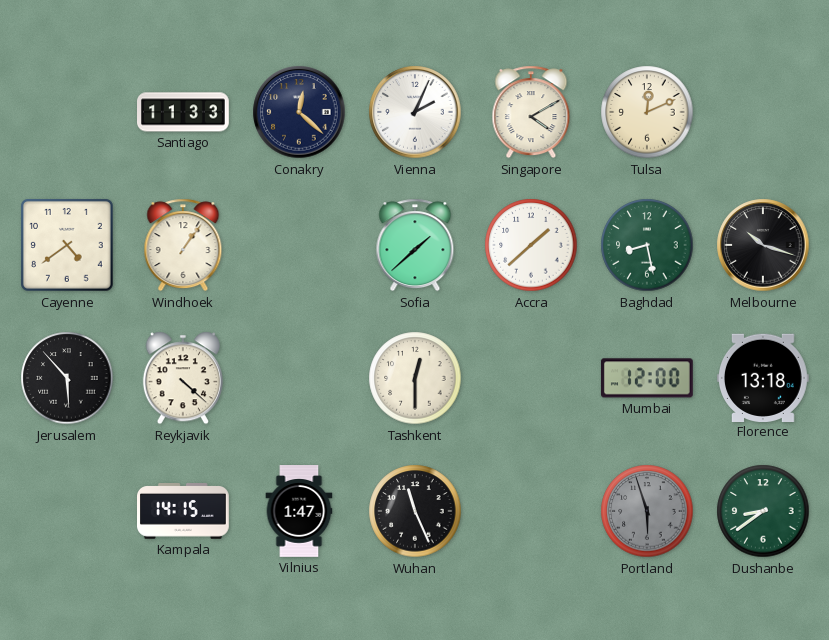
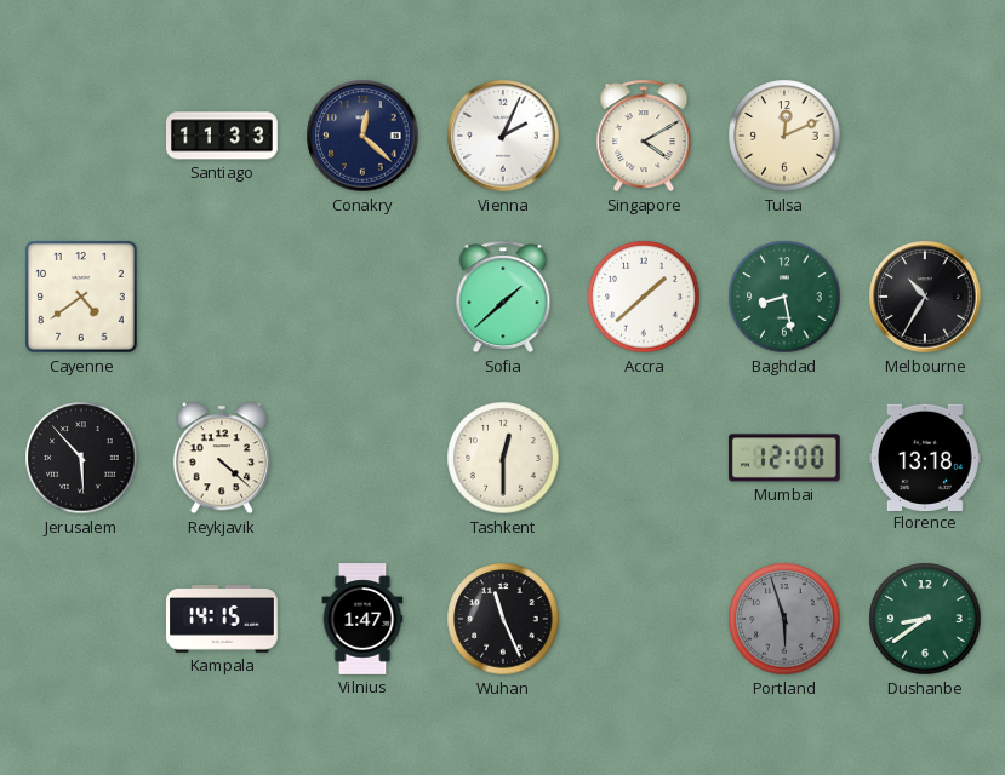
Windhoek: 1:06 -> none (183, 245)
Melbourne: 10:18 -> 10:35 (925, 297)
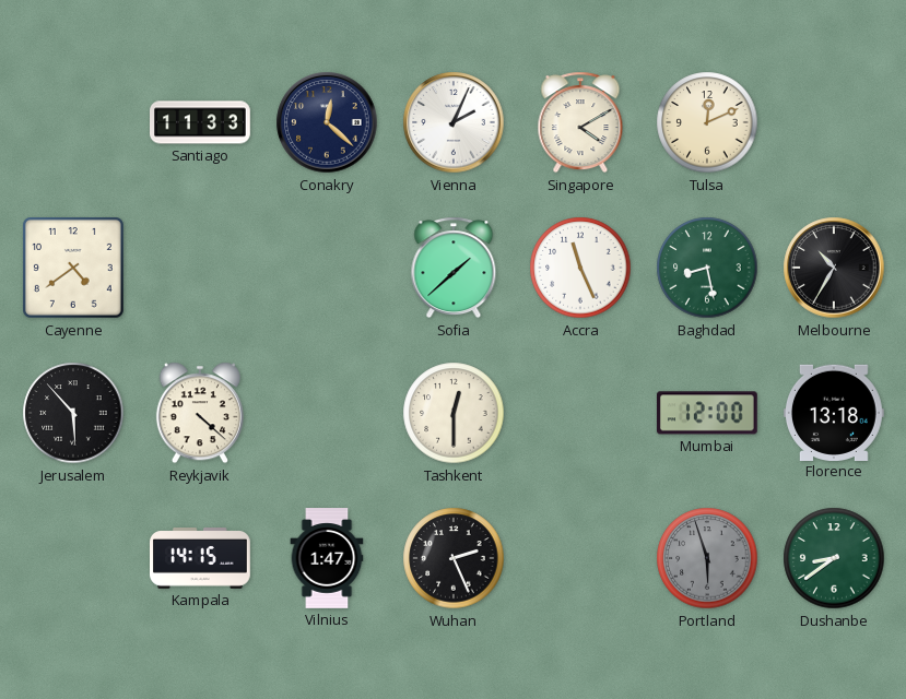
Accra: 1:38 -> 11:26 (580, 268)
Wuhan: 11:26 -> 2:26 (454, 558)
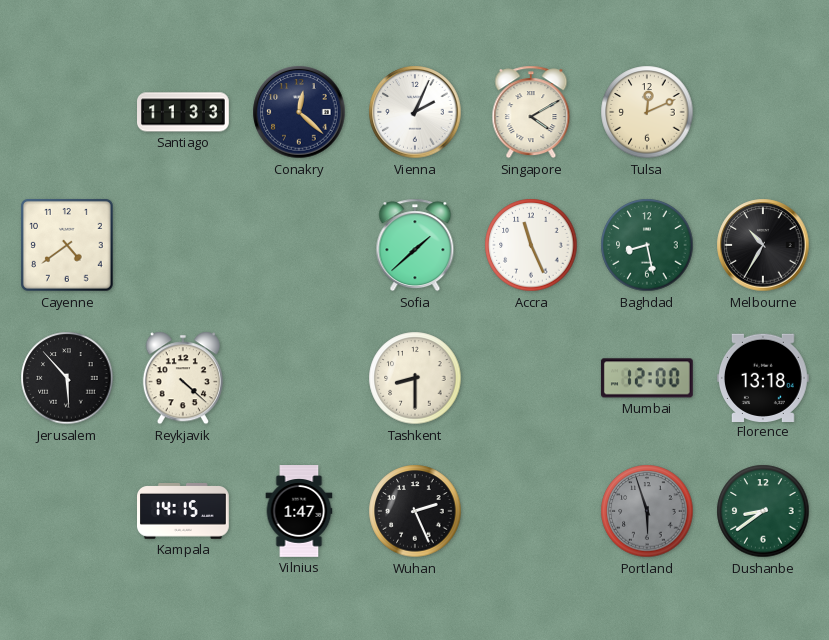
Tashkent: 12:30 -> 8:30 (415, 378)
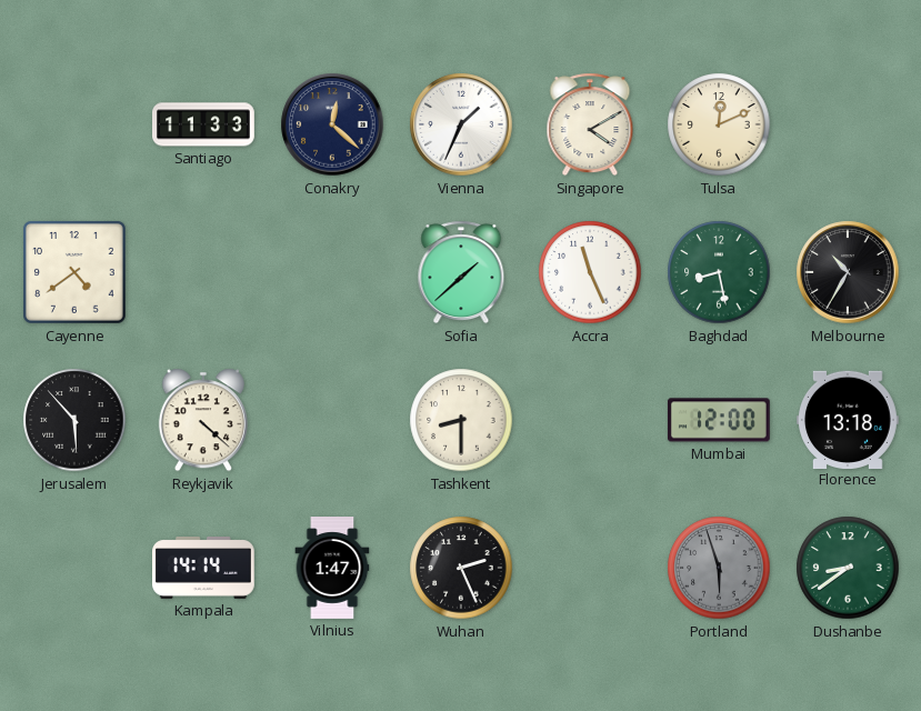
Vienna: 2:04 -> 1:34 (461, 124)
Kampala: 14:15 -> 14:14 (203, 568)
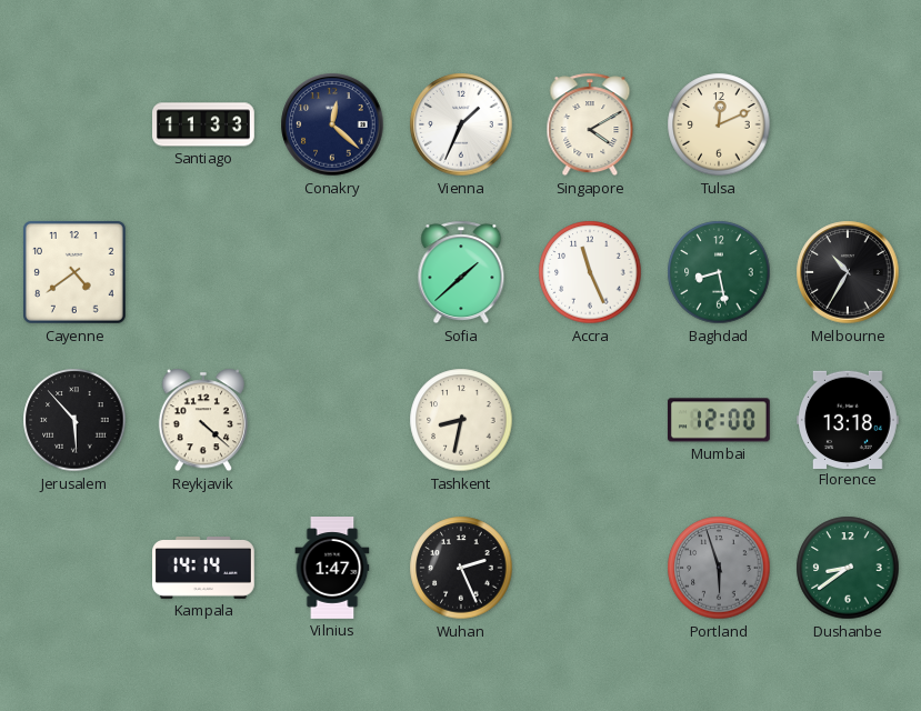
Tashkent: 8:30 -> 8:32 (461, 420)
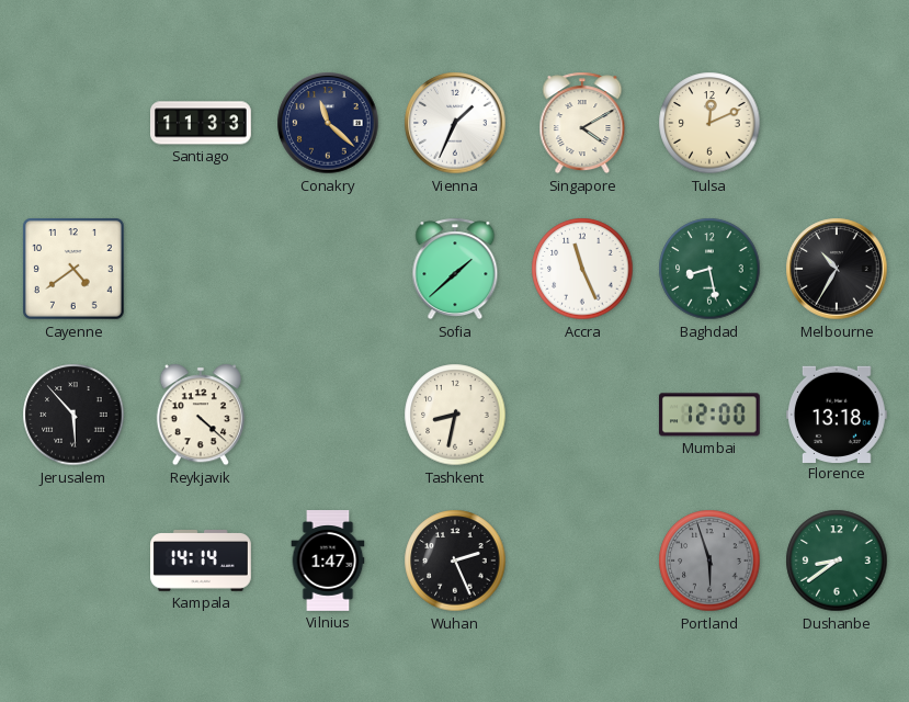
Conakry: 12:22 -> 11:22 (328, 123)
